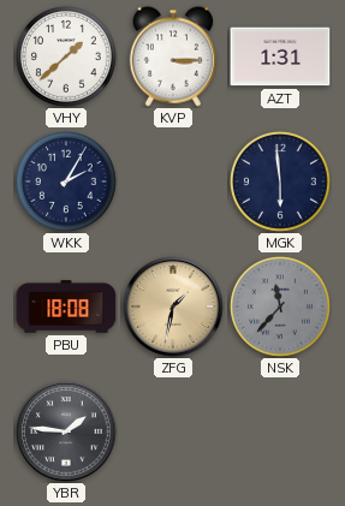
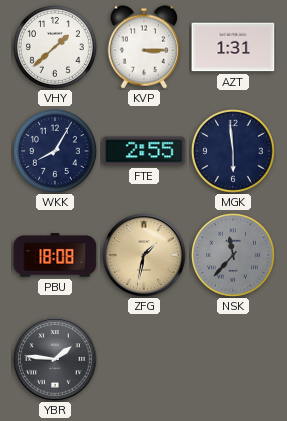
WKK: 2:05 -> 8:05 (55, 151)
FTE: none -> 2:55 (144, 151)
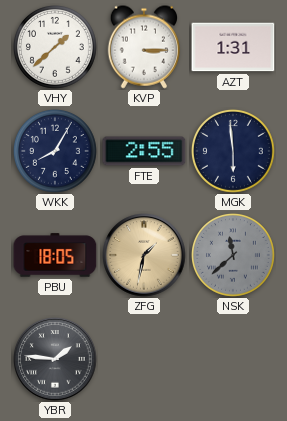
PBU: 18:08 -> 18:05 (55, 255)
NSK: 11:37 -> 11:38 (233, 255)
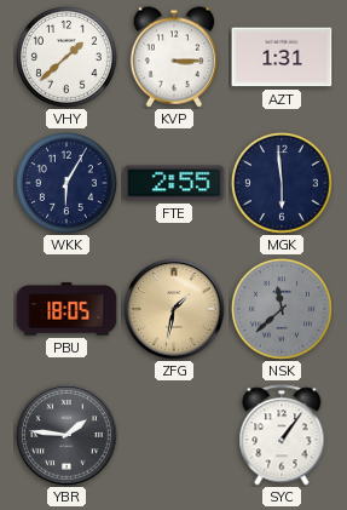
WKK: 8:05 -> 6:05 (66, 183)
SYC: none -> 1:06 (282, 435)
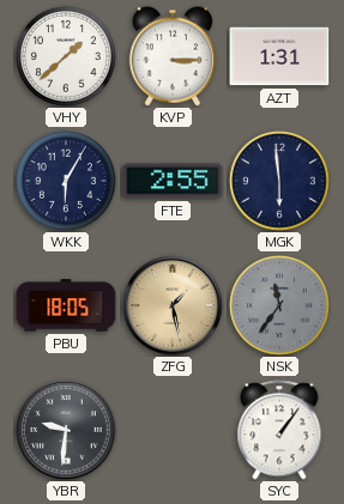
ZFG: 1:32 -> 1:28 (173, 305)
NSK: 11:38 -> 11:36 (279, 305)
YBR: 1:46 -> 9:31 (66, 430)
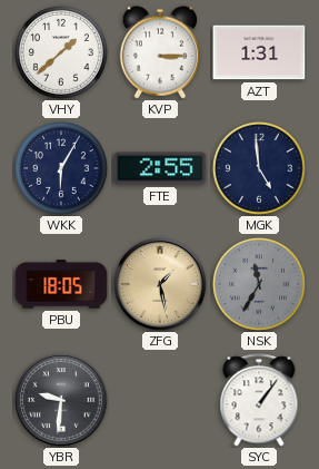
MGK: 5:59 -> 4:59 (259, 168)
NSK: 11:36 -> 11:35 (259, 284)
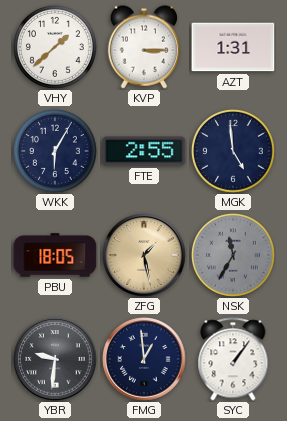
FMG: none -> 12:59 (144, 359)
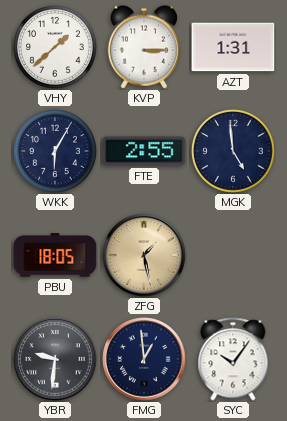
NSK: 11:35 -> none (233, 255)
SYC: 1:06 -> 10:06 (233, 359)
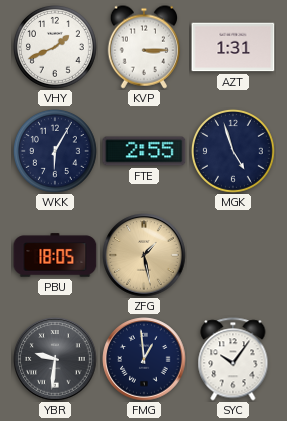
VHY: 1:38 -> 1:41 (55, 47)
MGK: 4:59 -> 4:57 (233, 151)
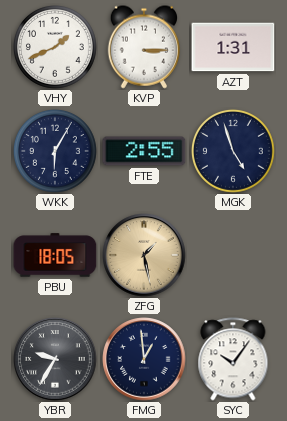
YBR: 9:31 -> 9:35 (55, 359)
